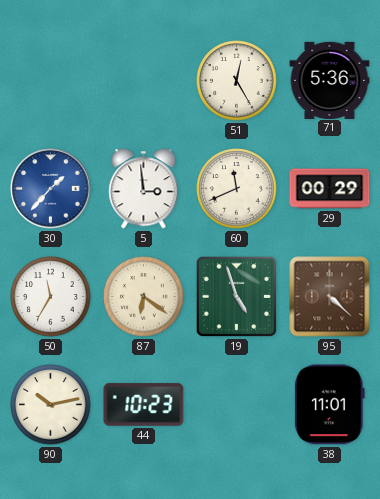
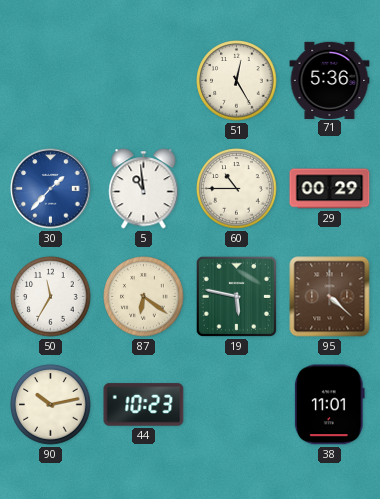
5: 2:59 -> 10:59 (144, 189)
60: 11:41 -> 10:45 (237, 189)
19: 4:57 -> 5:47 (236, 296)
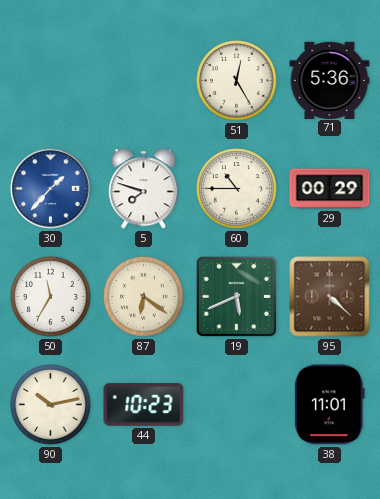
5: 10:59 -> 7:48 (144, 189)
19: 5:47 -> 5:41 (236, 296)
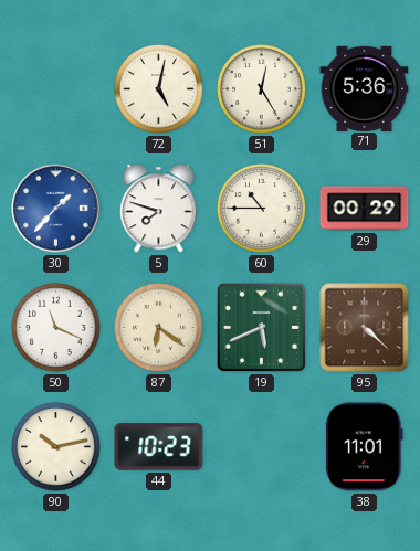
72: none -> 5:02 (159, 89)
50: 11:35 -> 11:19 (56, 328)
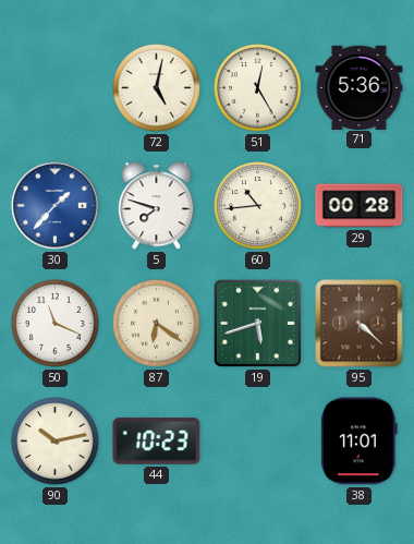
60: 10:45 -> 10:44 (258, 206)
29: 00:29 -> 00:28 (360, 206)
19: 5:41 -> 5:42 (257, 323)
